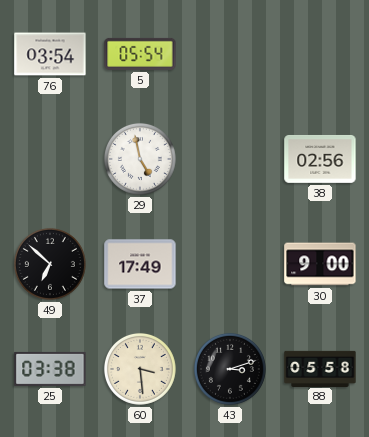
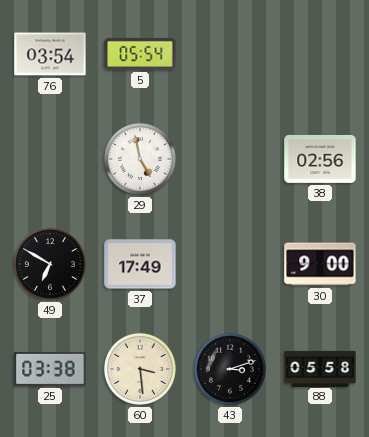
49: 6:52 -> 6:50 (50, 264)
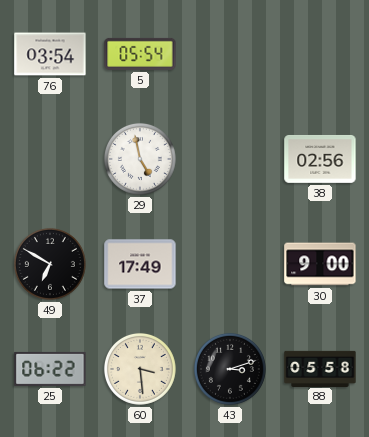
25: 03:38 -> 06:22 (50, 369)
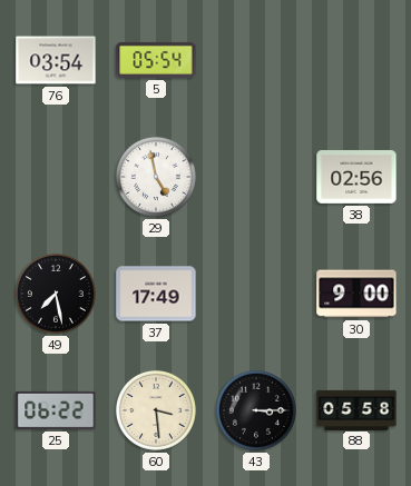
49: 6:50 -> 7:28 (56, 294)
43: 3:12 -> 3:15 (256, 410)
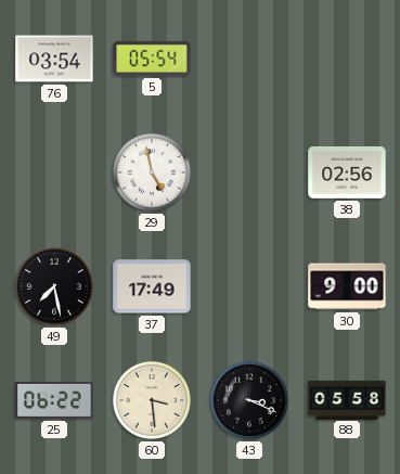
43: 3:15 -> 3:19 (249, 400)
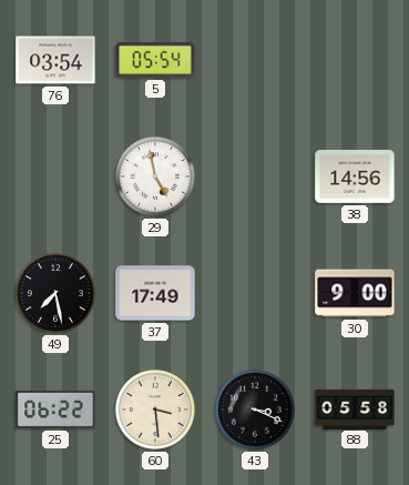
38: 02:56 -> 14:56 (355, 176)
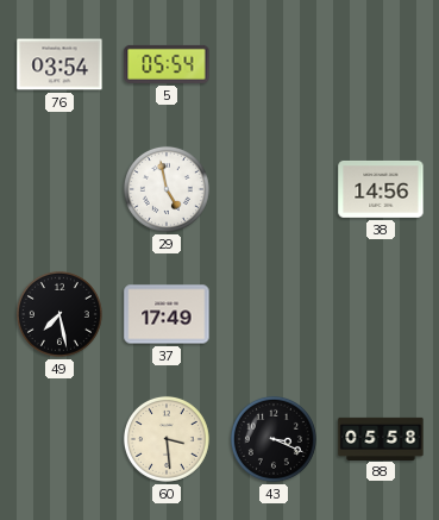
30: 9:00 -> none (355, 293)
25: 06:22 -> none (55, 410)
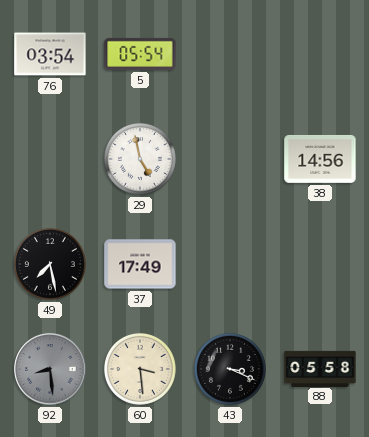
92: none -> 8:29 (50, 369)
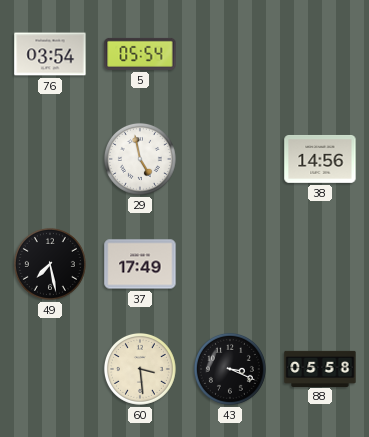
92: 8:29 -> none (50, 369)
